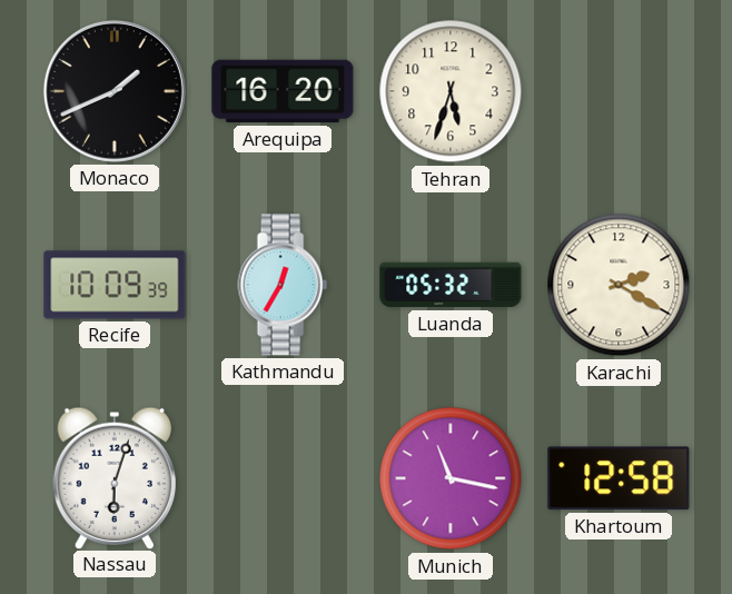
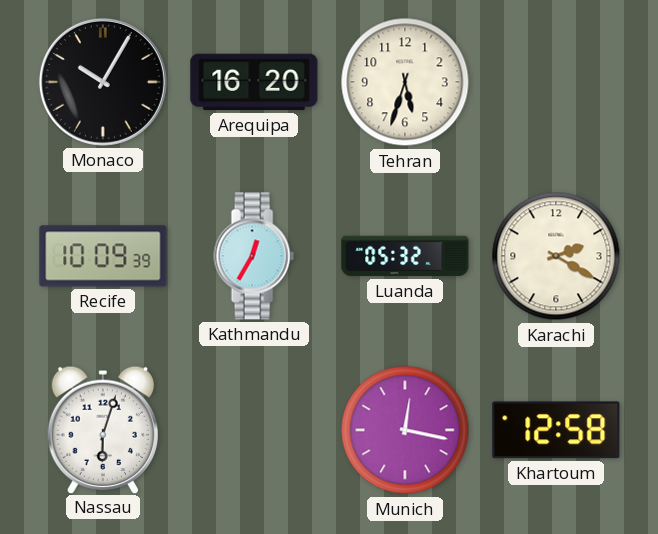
Monaco: 1:41 -> 10:05 (103, 82)
Munich: 11:17 -> 12:17 (405, 430)
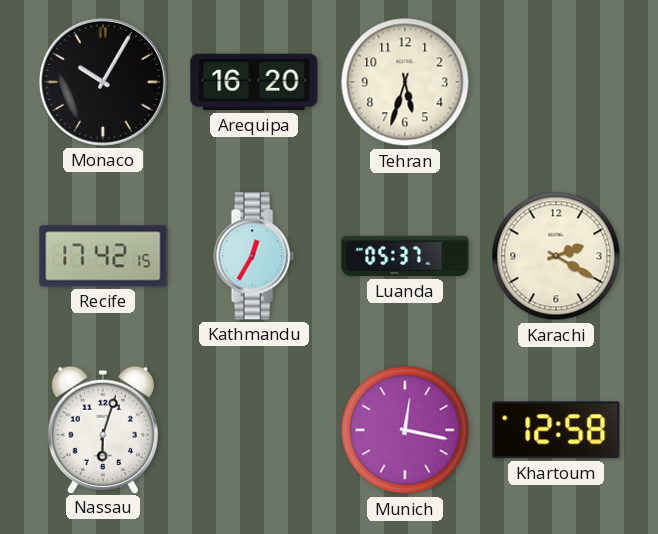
Recife: 10:09 -> 17:42 (103, 256)
Luanda: 05:32 -> 05:37 (405, 256)
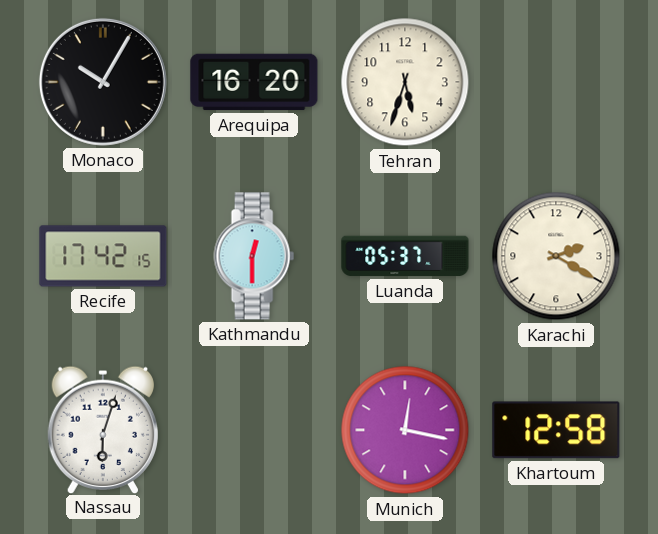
Kathmandu: 12:35 -> 12:30 (254, 256)
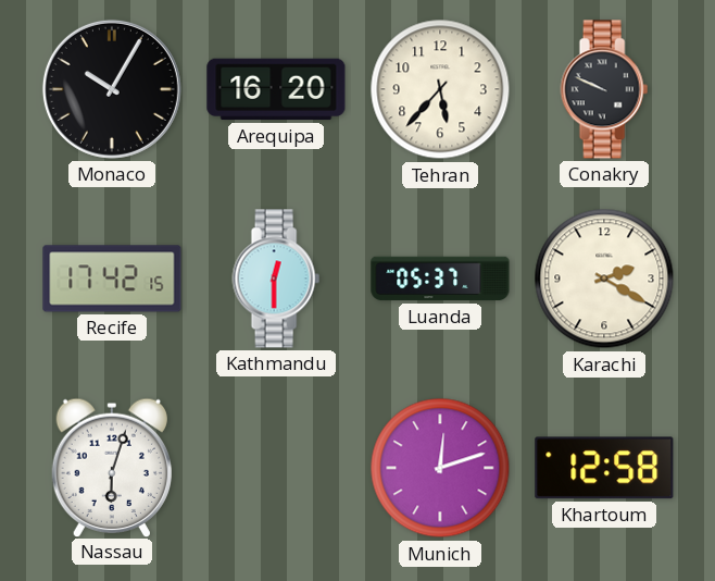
Tehran: 5:33 -> 5:37 (440, 89)
Conakry: none -> 9:49 (604, 89)
Munich: 12:17 -> 12:12 (440, 468)
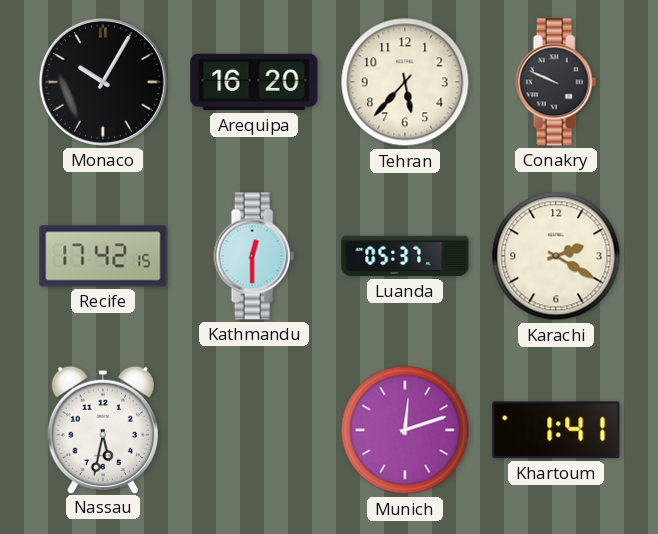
Nassau: 6:03 -> 5:32 (102, 429)
Khartoum: 12:58 -> 1:41 (556, 430)
